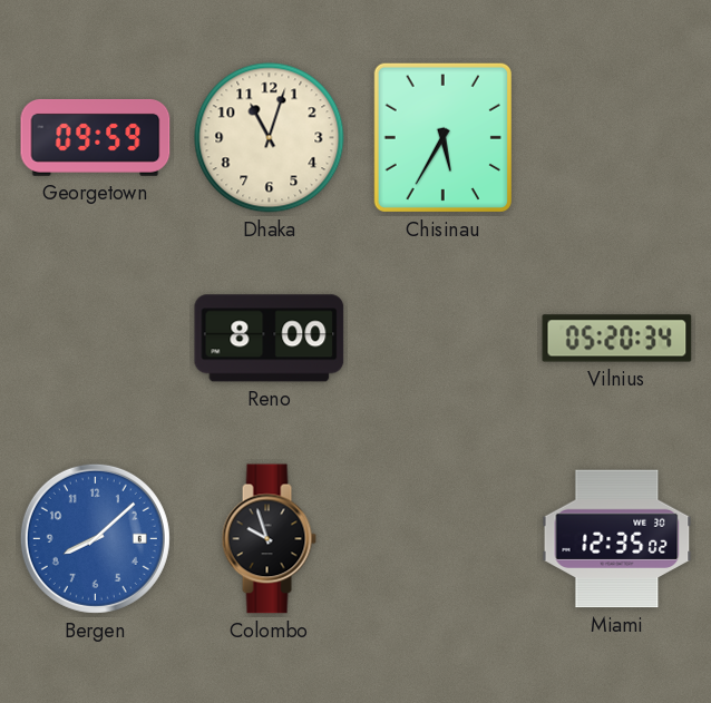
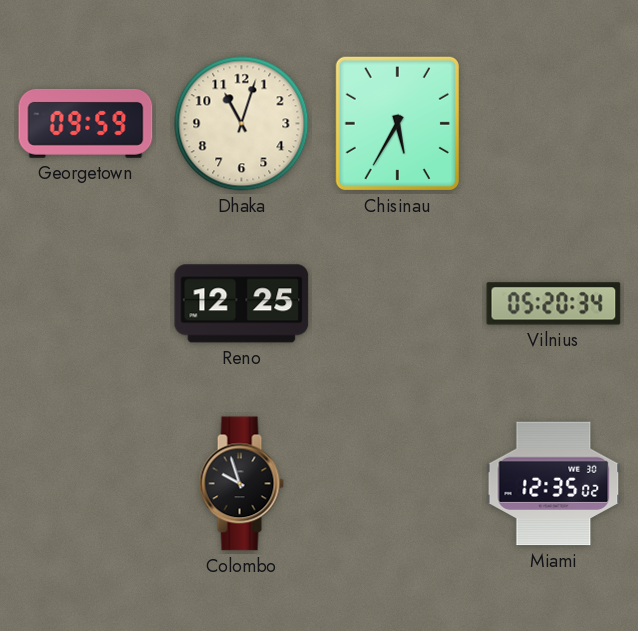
Reno: 8:00 -> 12:25 (242, 304)
Bergen: 8:08 -> none (95, 538)
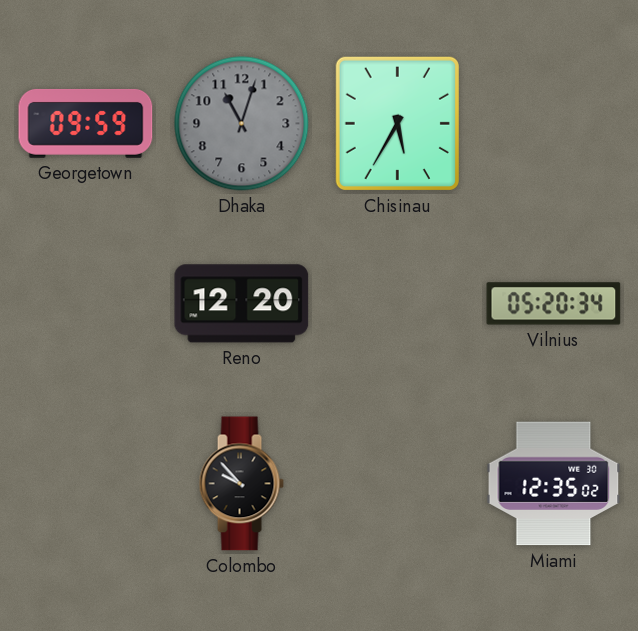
Dhaka dial: cream -> grey (242, 124)
Reno: 12:25 -> 12:20 (242, 304)
Colombo: 9:57 -> 9:53 (241, 484)
